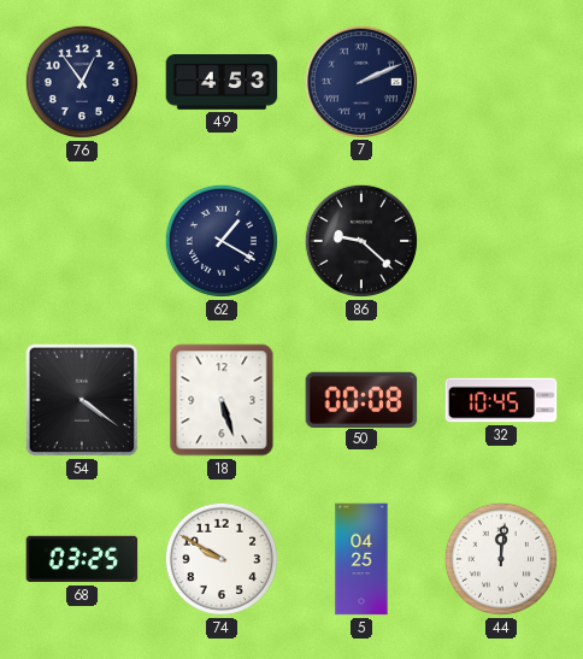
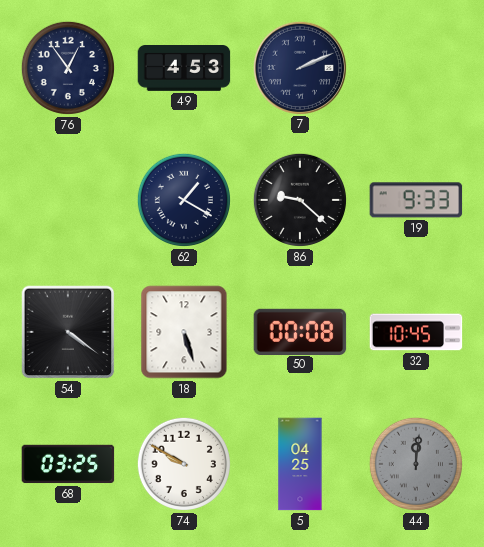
19: none -> 9:33 (416, 200)
44 dial: white -> grey (416, 464)
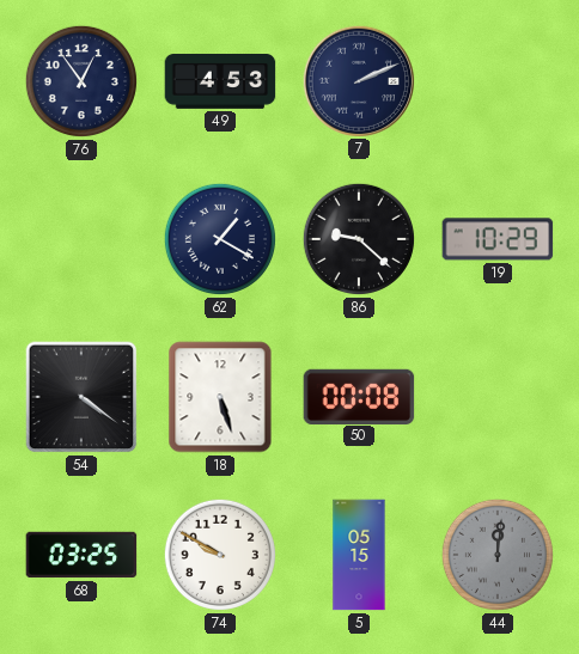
19: 9:33 -> 10:29 (498, 239)
32: 10:45 -> none (416, 332)
5: 04:25 -> 05:15 (359, 555)
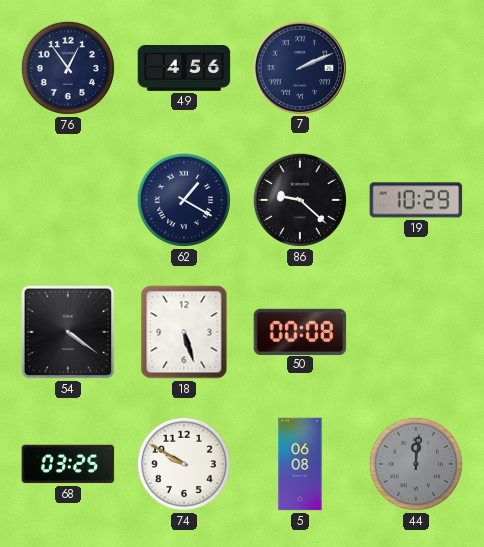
49: 4:53 -> 4:56 (184, 69)
5: 05:15 -> 06:08 (300, 464)
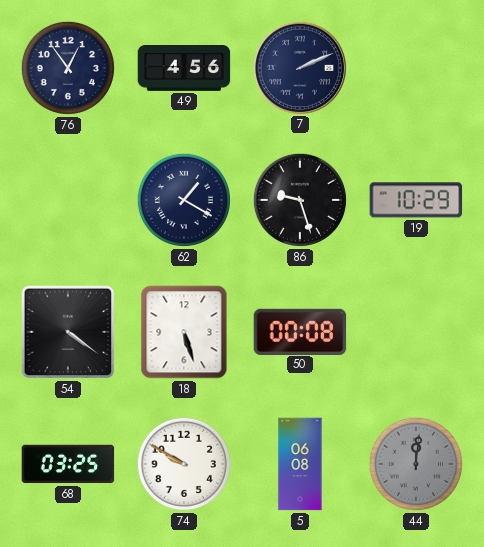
86: 9:22 -> 9:27 (300, 200)
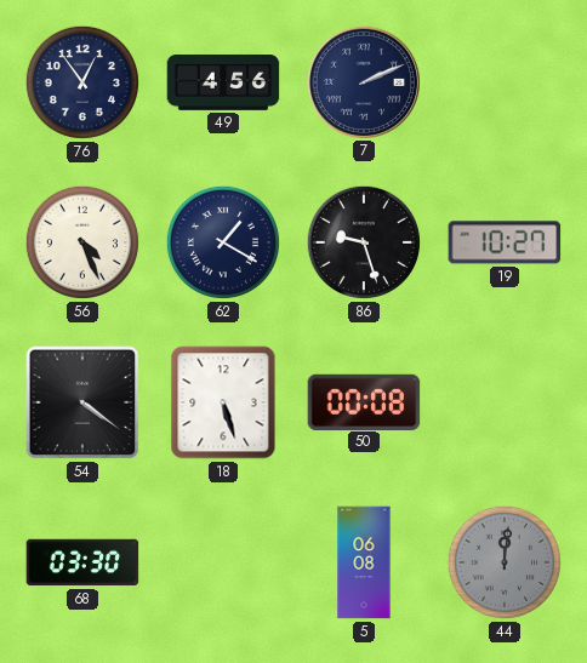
56: none -> 4:26 (82, 242)
19: 10:29 -> 10:27 (505, 242)
68: 03:25 -> 03:30 (82, 562)
74: 9:50 -> none (184, 464)
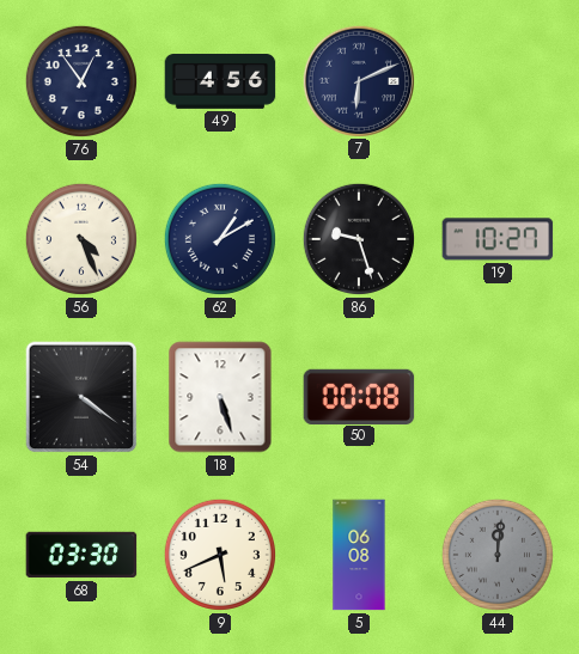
7: 2:11 -> 6:11 (358, 80)
62: 1:20 -> 1:10 (220, 239)
9: none -> 5:41 (220, 555)
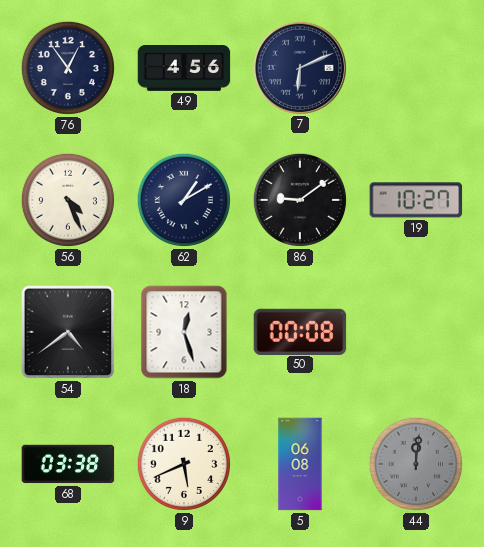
86: 9:27 -> 9:09 (300, 200)
54: 4:21 -> 4:39 (68, 332)
18: 5:27 -> 12:27 (184, 332)
68: 03:30 -> 03:38 (68, 464)
